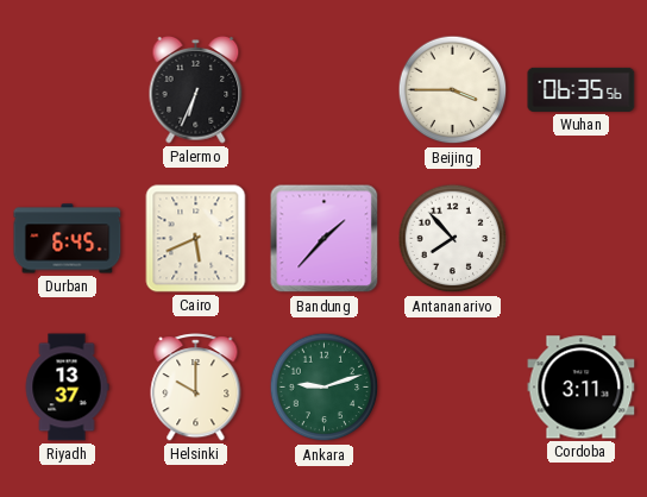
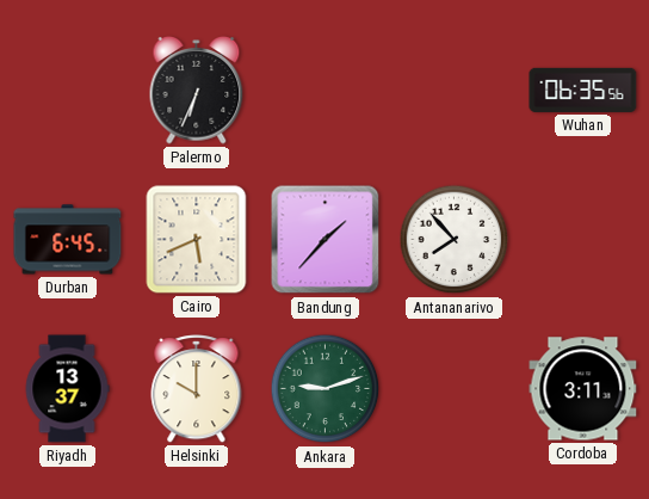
Beijing: 3:45 -> none (453, 90)
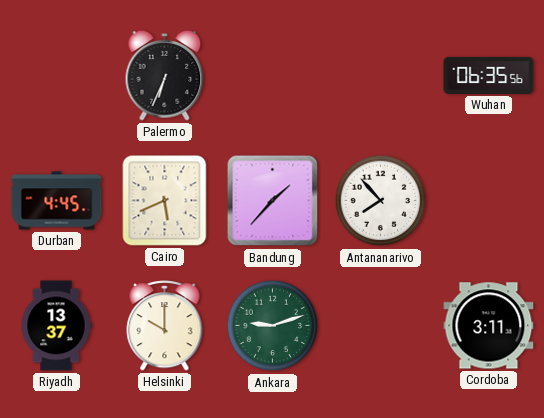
Durban: 6:45 -> 4:45 (57, 201)
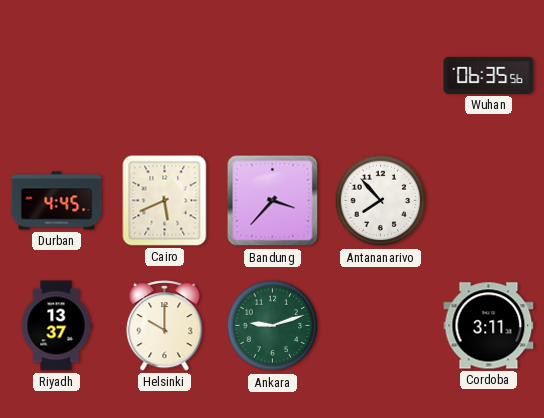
Palermo: 6:34 -> none (165, 75)
Bandung: 1:37 -> 3:37 (273, 201)
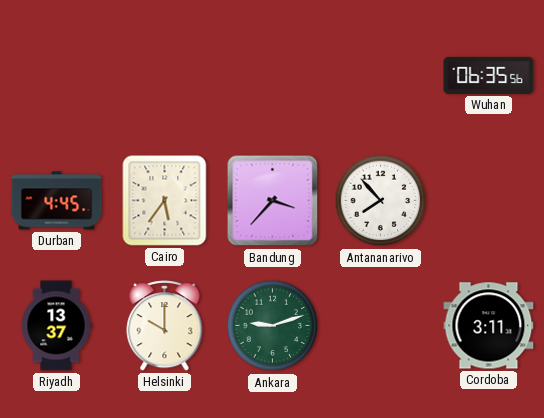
Cairo: 5:41 -> 5:36 (165, 201)
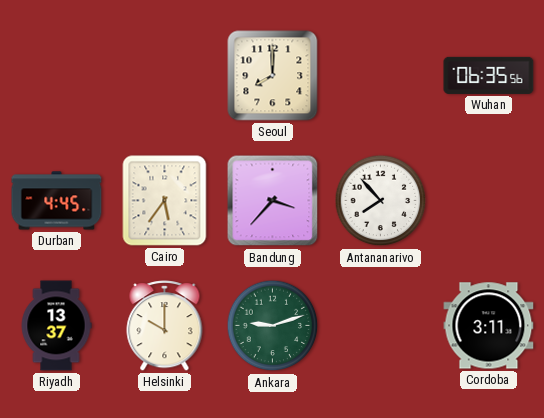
Seoul: none -> 8:00 (273, 76)
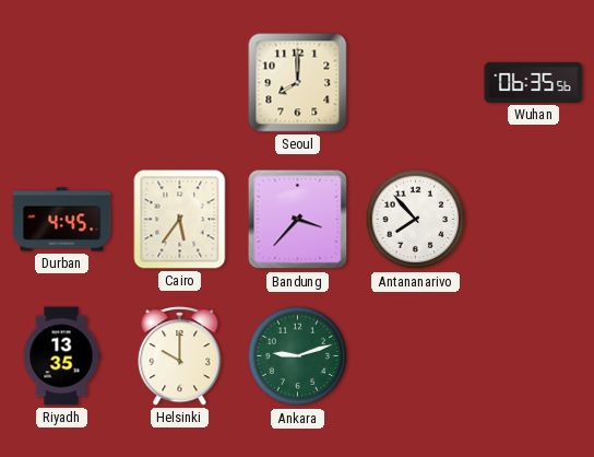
Riyadh: 13:37 -> 13:35 (61, 356)
Cordoba: 3:11 -> none (489, 326)
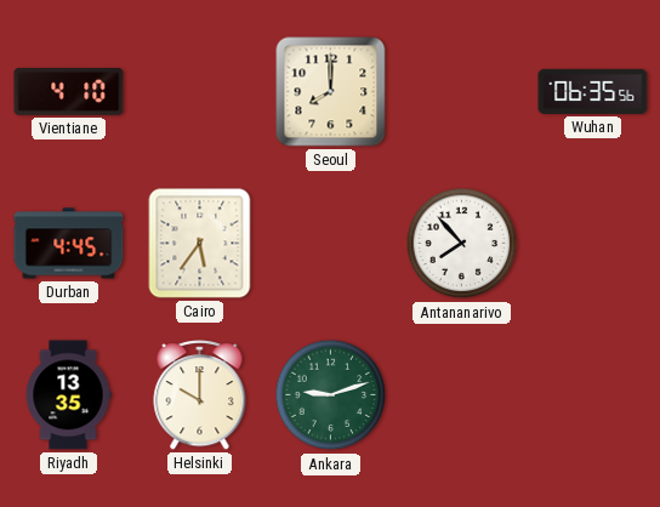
Vientiane: none -> 4:10 (69, 92)
Bandung: 3:37 -> none (298, 220)
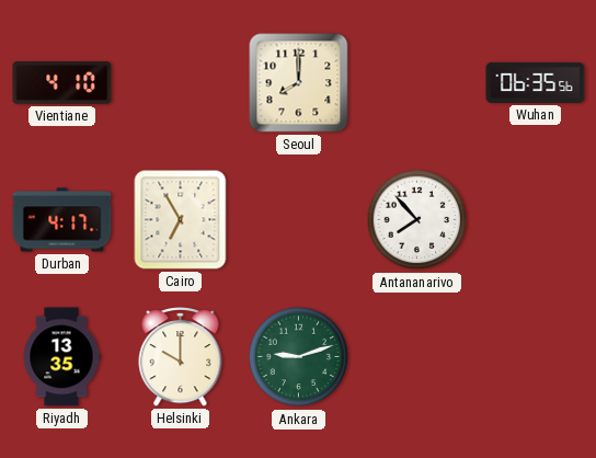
Durban: 4:45 -> 4:17 (62, 220)
Cairo: 5:36 -> 6:55 (181, 220)
